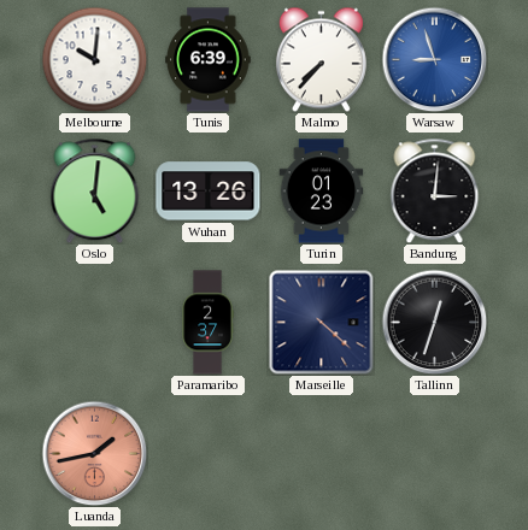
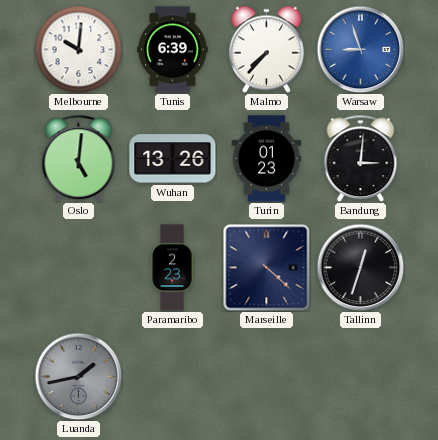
Paramaribo: 2:37 -> 2:23 (172, 268)
Luanda dial: salmon -> grey (78, 376)
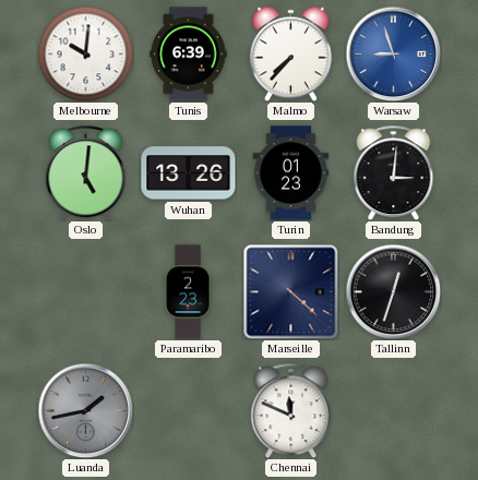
Chennai: none -> 11:49 (291, 410)
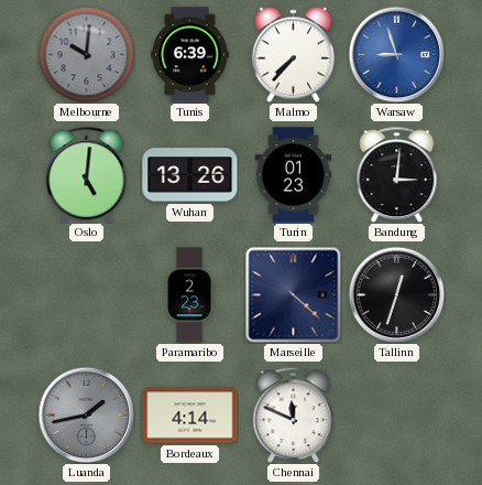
Melbourne dial: white -> grey (86, 54)
Bordeaux: none -> 4:14 (190, 416)
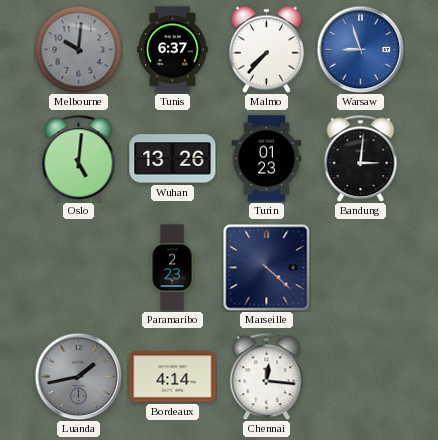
Tunis: 6:39 -> 6:37 (173, 50)
Tallinn: 12:33 -> none (396, 294)
Chennai: 11:49 -> 12:16 (267, 376)
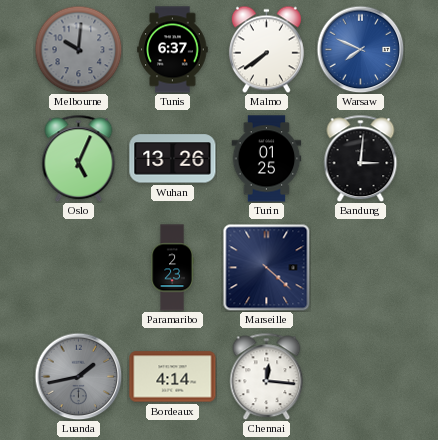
Malmo: 7:37 -> 7:39 (266, 49)
Warsaw: 8:57 -> 7:49 (360, 49)
Oslo: 5:01 -> 5:04 (79, 158)
Turin: 01:23 -> 01:25 (267, 159)
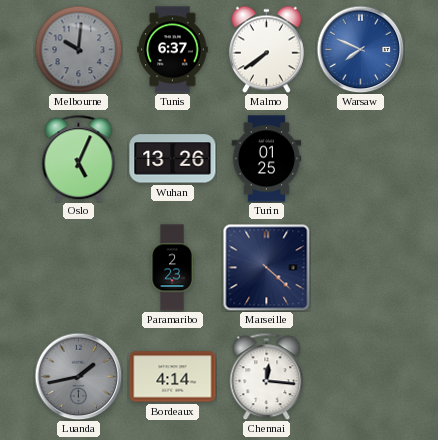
Bandung: 3:01 -> none (361, 158)
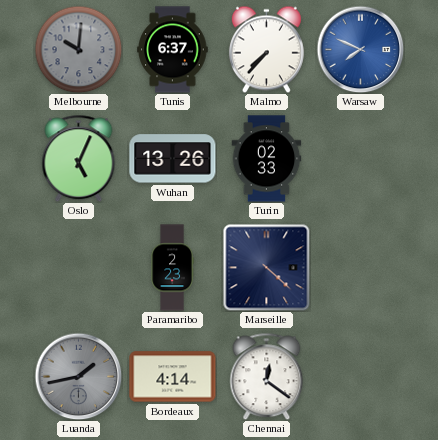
Malmo: 7:39 -> 7:37 (266, 49)
Turin: 01:25 -> 02:33 (267, 159)
Chennai: 12:16 -> 12:21 (267, 376)
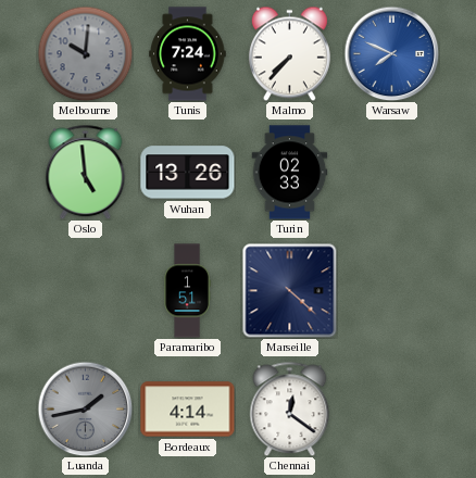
Tunis: 6:37 -> 7:24 (188, 54)
Oslo: 5:04 -> 4:59 (86, 172)
Paramaribo: 2:23 -> 1:51 (187, 291)
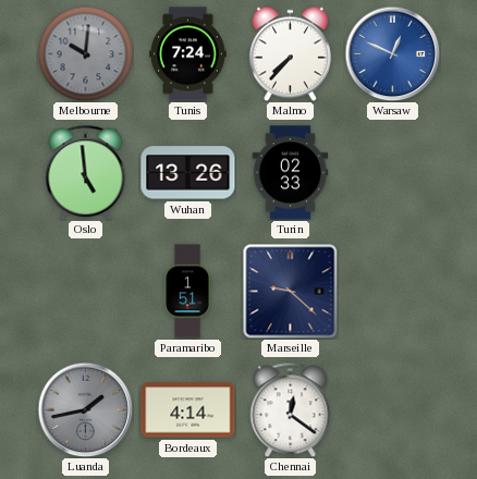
Warsaw: 7:49 -> 12:49 (392, 53)
Marseille: 4:22 -> 9:22 (290, 291)
